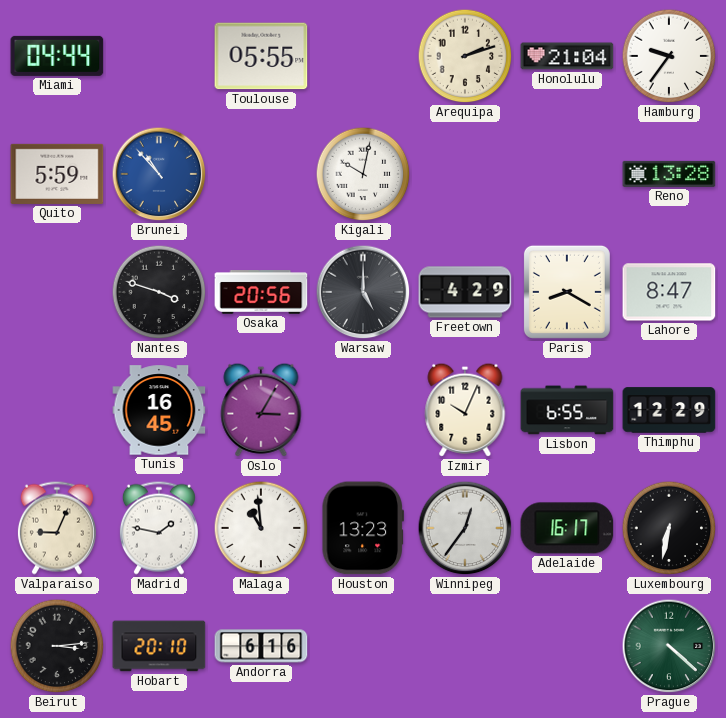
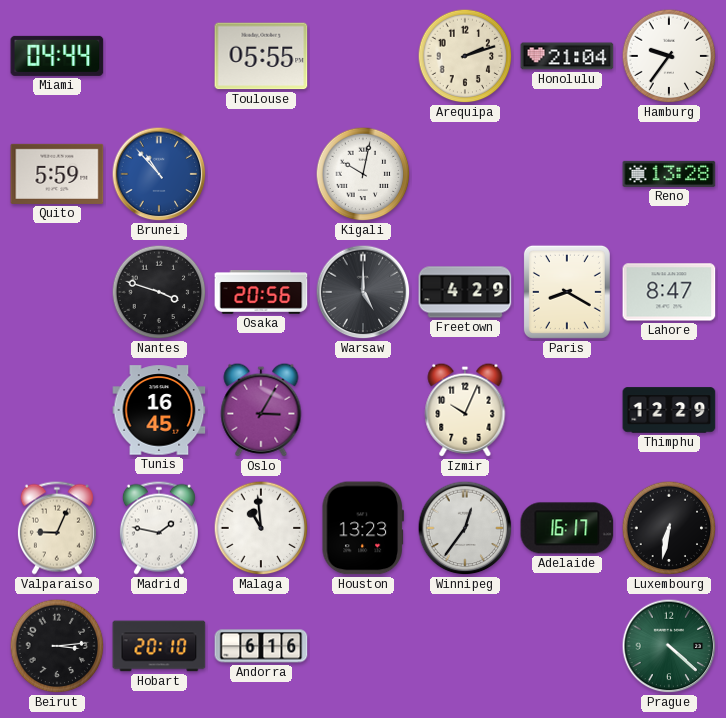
Lisbon: 6:55 -> none (567, 410)
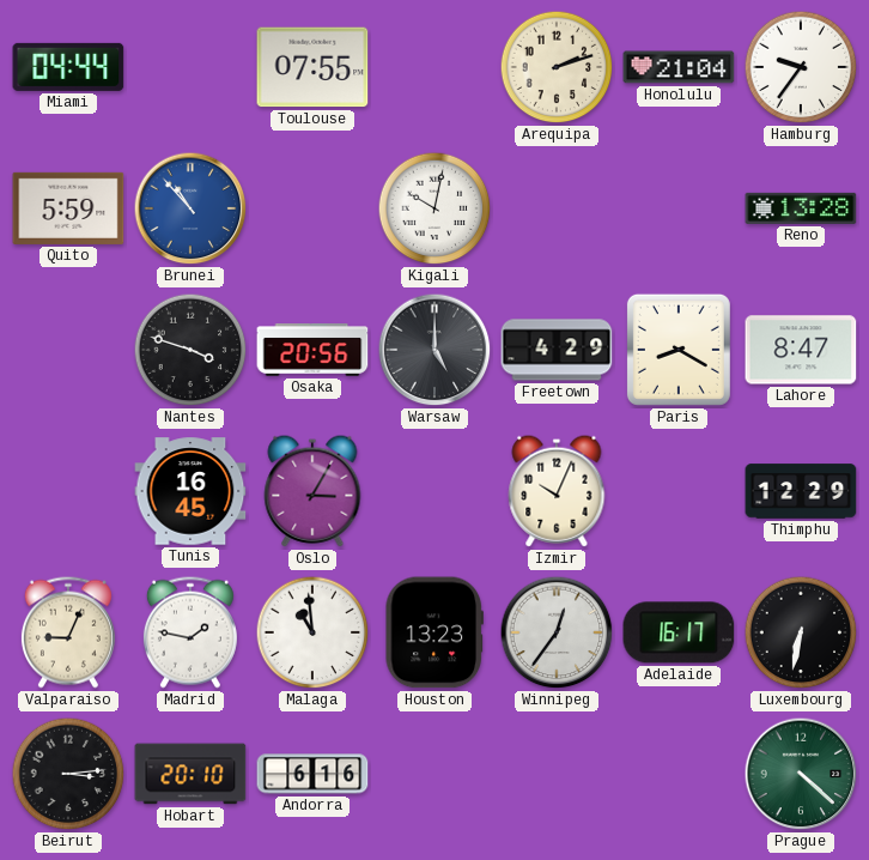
Toulouse: 05:55 -> 07:55 (312, 67)
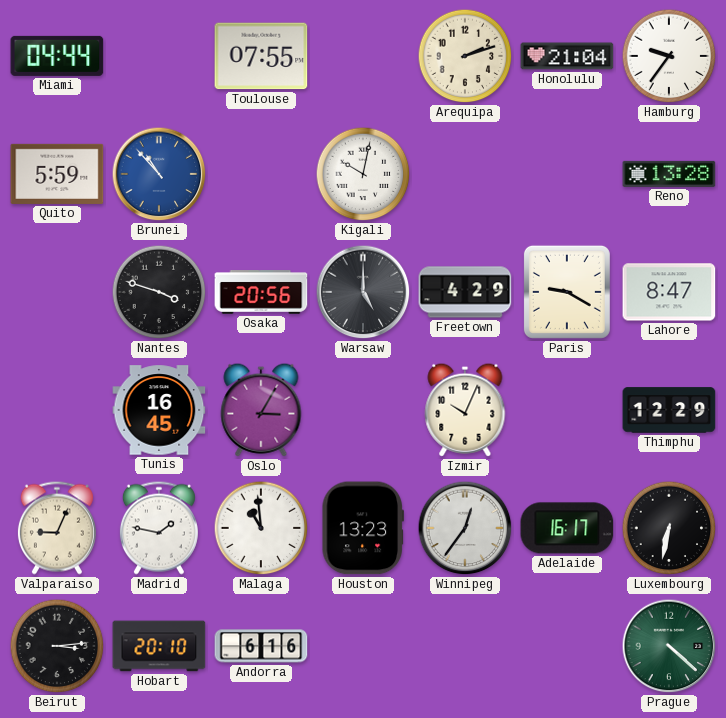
Paris: 8:20 -> 9:20 (567, 292)
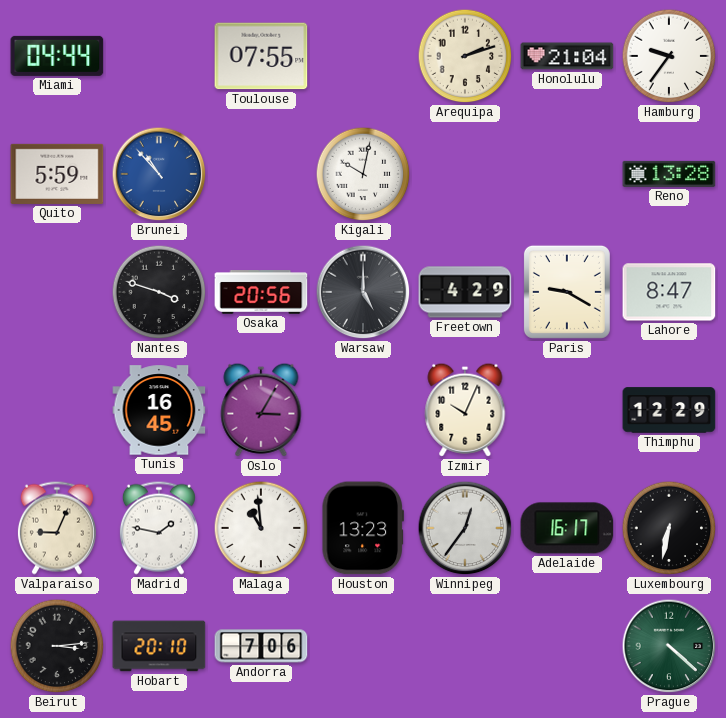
Andorra: 6:16 -> 7:06 (261, 646)
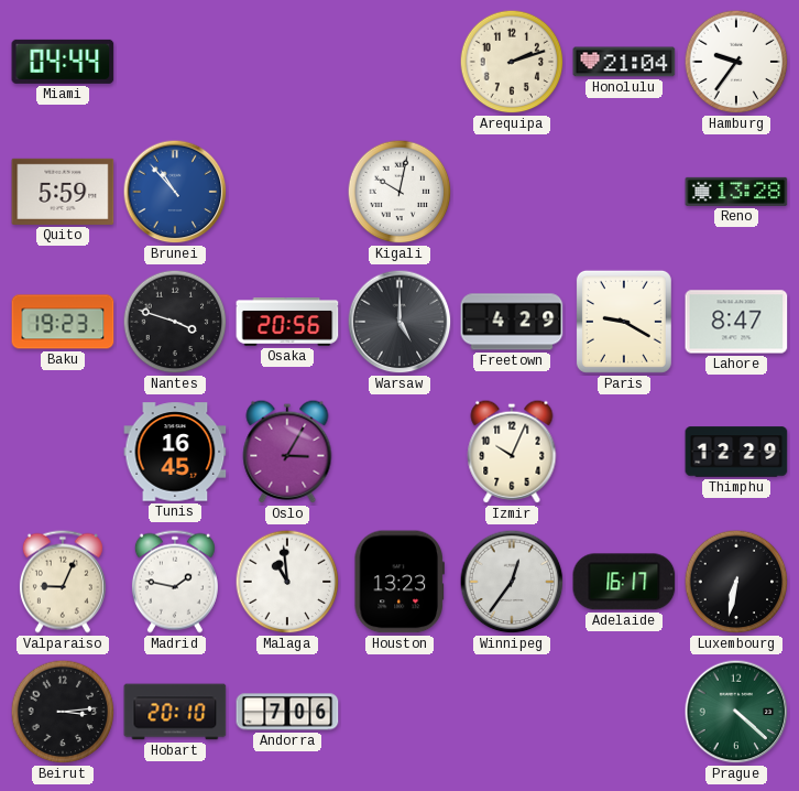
Toulouse: 07:55 -> none (261, 56)
Baku: none -> 19:23 (63, 322)
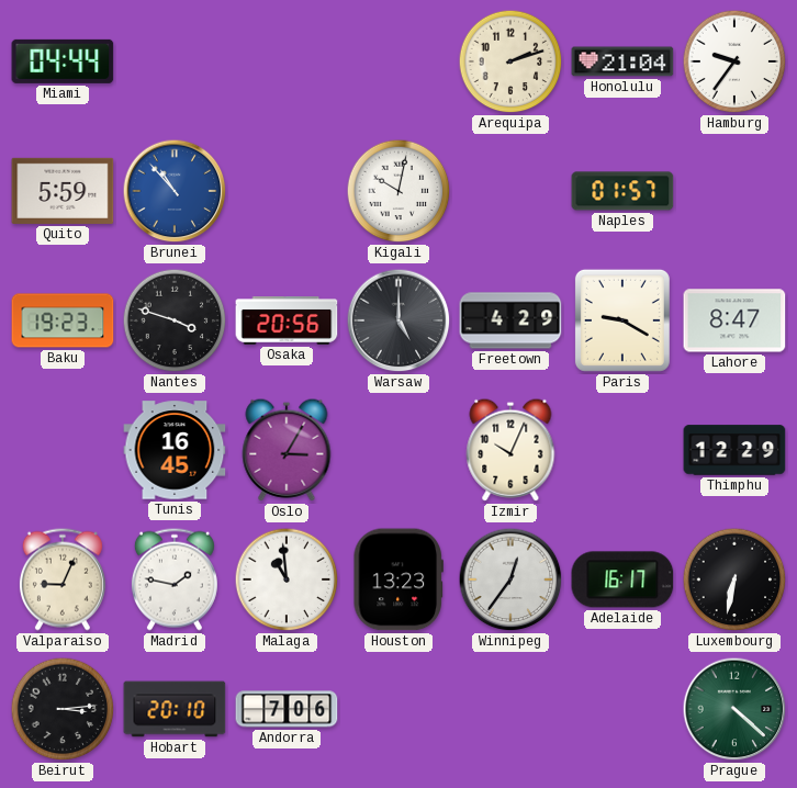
Naples: none -> 01:57 (622, 191)
Reno: 13:28 -> none (736, 192)
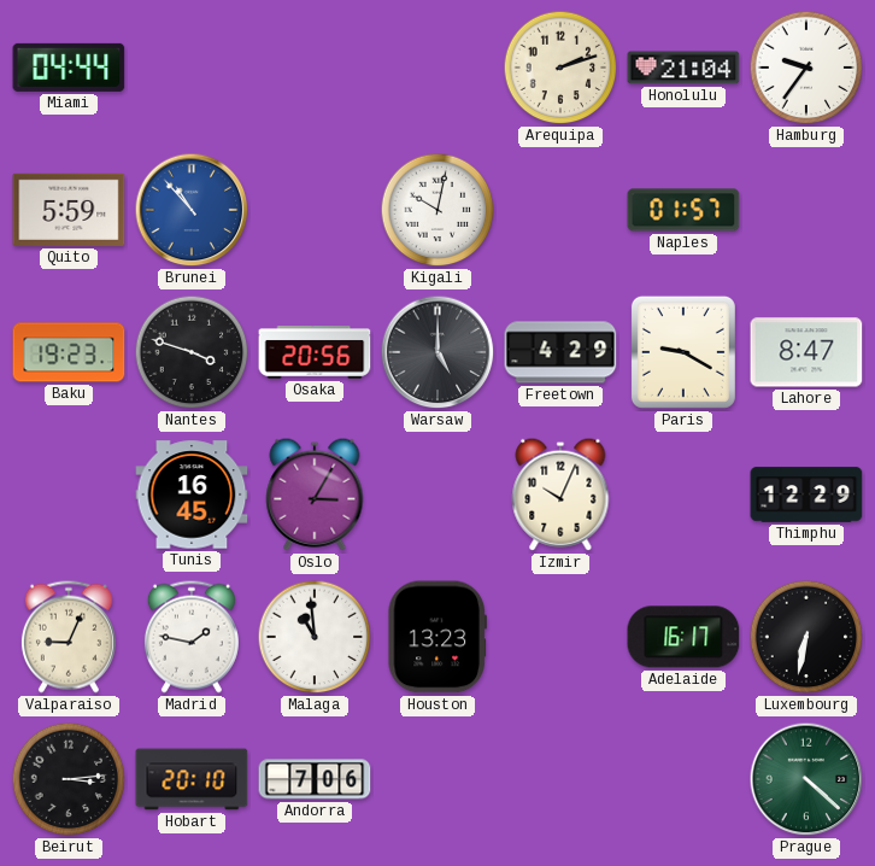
Winnipeg: 12:36 -> none (510, 579)
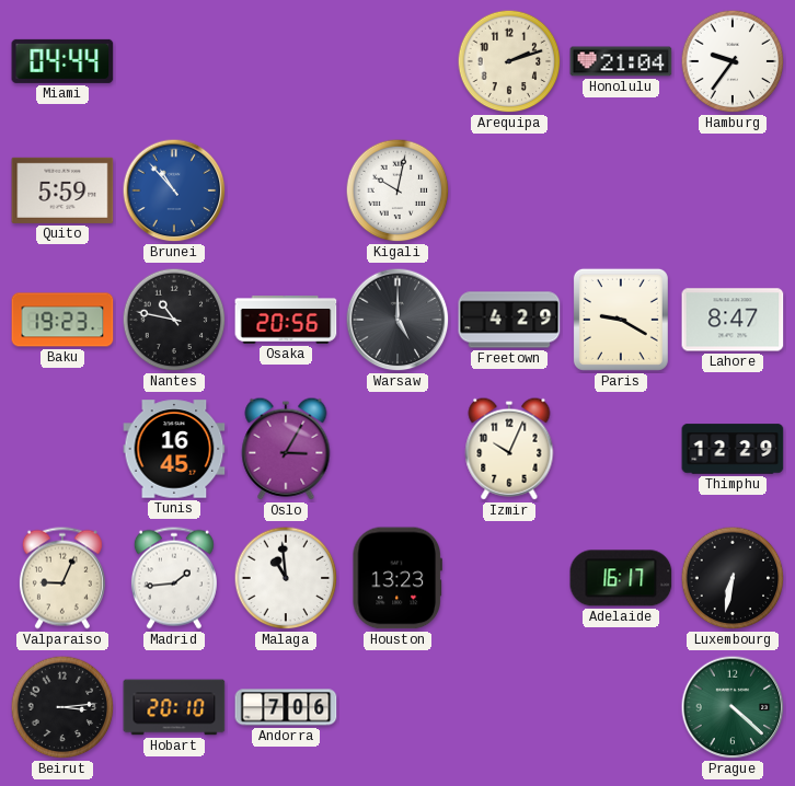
Naples: 01:57 -> none (683, 210)
Nantes: 3:48 -> 10:47 (174, 320)
Madrid: 1:47 -> 1:44 (174, 578)
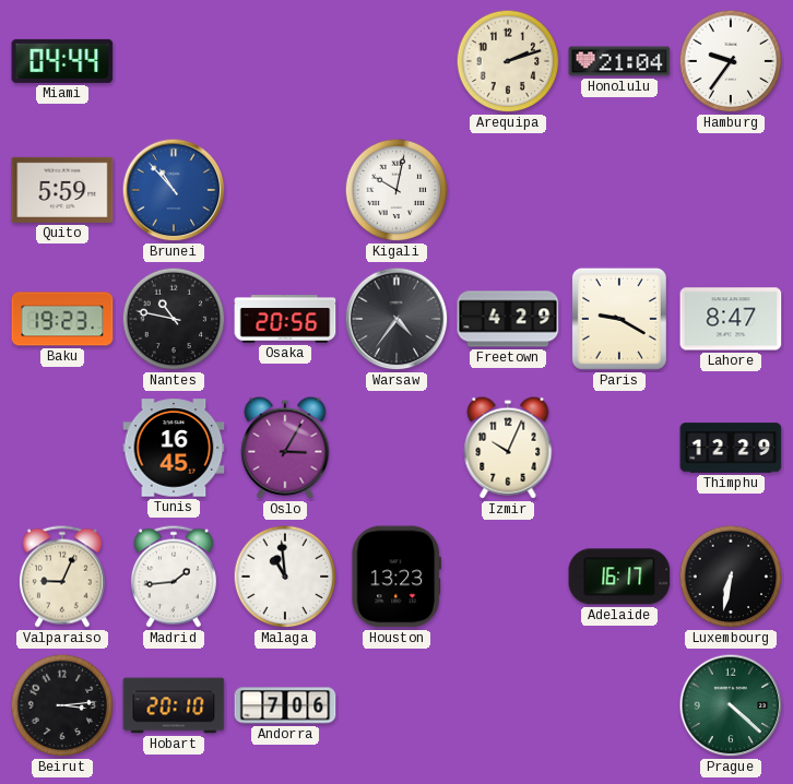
Warsaw: 5:00 -> 4:36 (397, 319)
